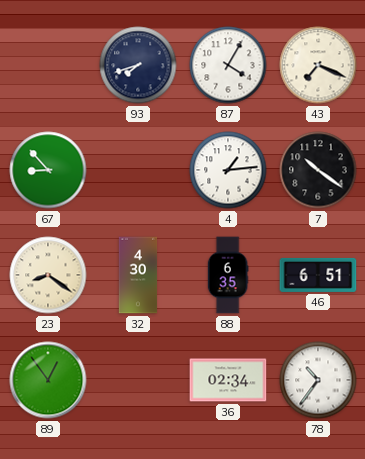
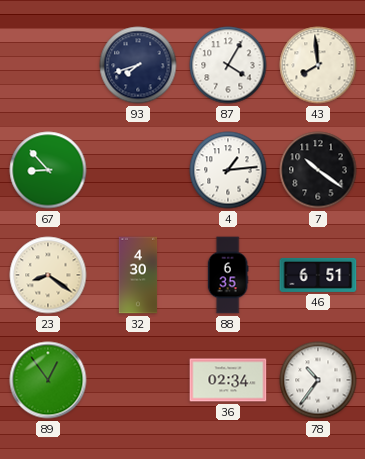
43: 7:19 -> 7:59 (318, 65)
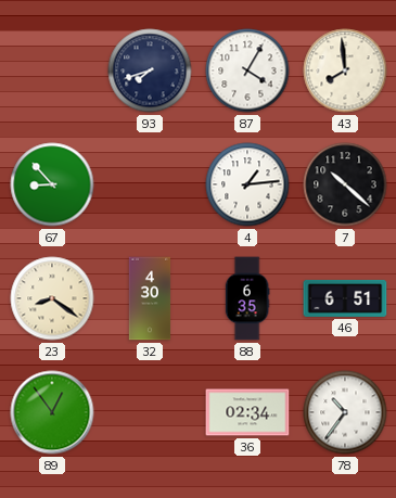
7: 10:21 -> 10:22 (345, 184)
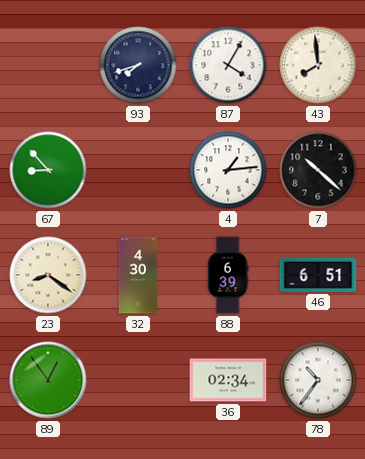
88: 6:35 -> 6:39 (228, 275)
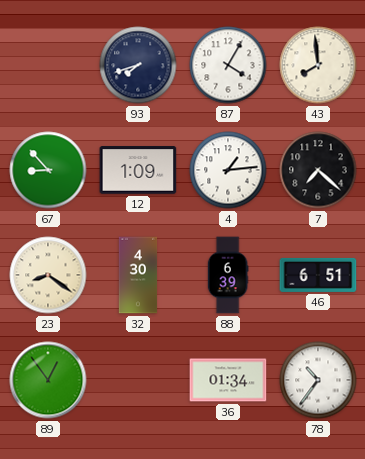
12: none -> 1:09 (138, 170)
7: 10:22 -> 7:22 (318, 170)
36: 02:34 -> 01:34 (228, 380)
